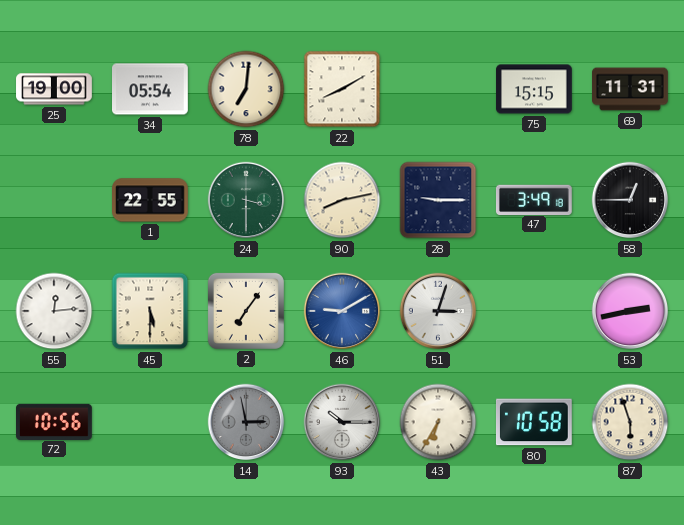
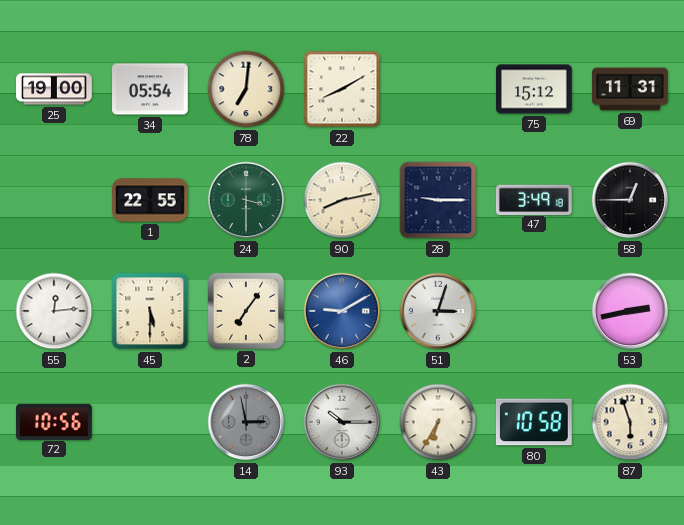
75: 15:15 -> 15:12 (534, 89)
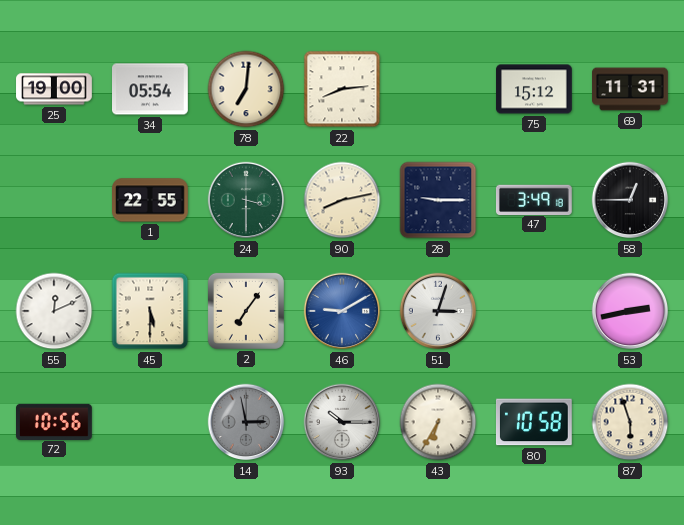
22: 8:10 -> 8:14 (342, 89)
55: 12:14 -> 12:11 (54, 311)
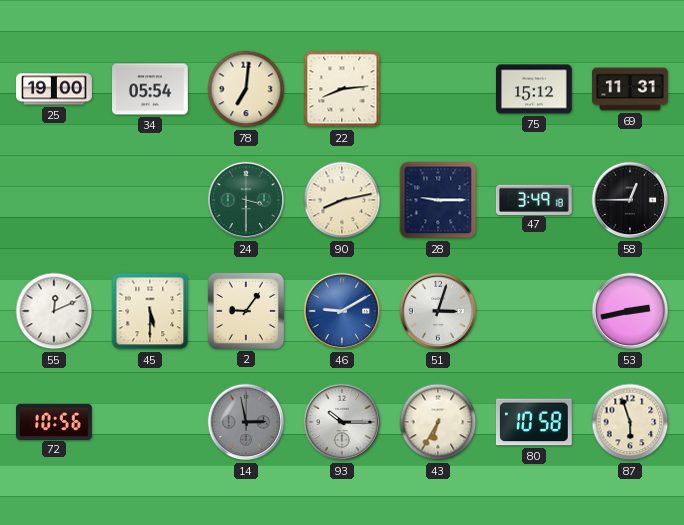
1: 22:55 -> none (150, 200)
2: 7:06 -> 9:06 (246, 311)
